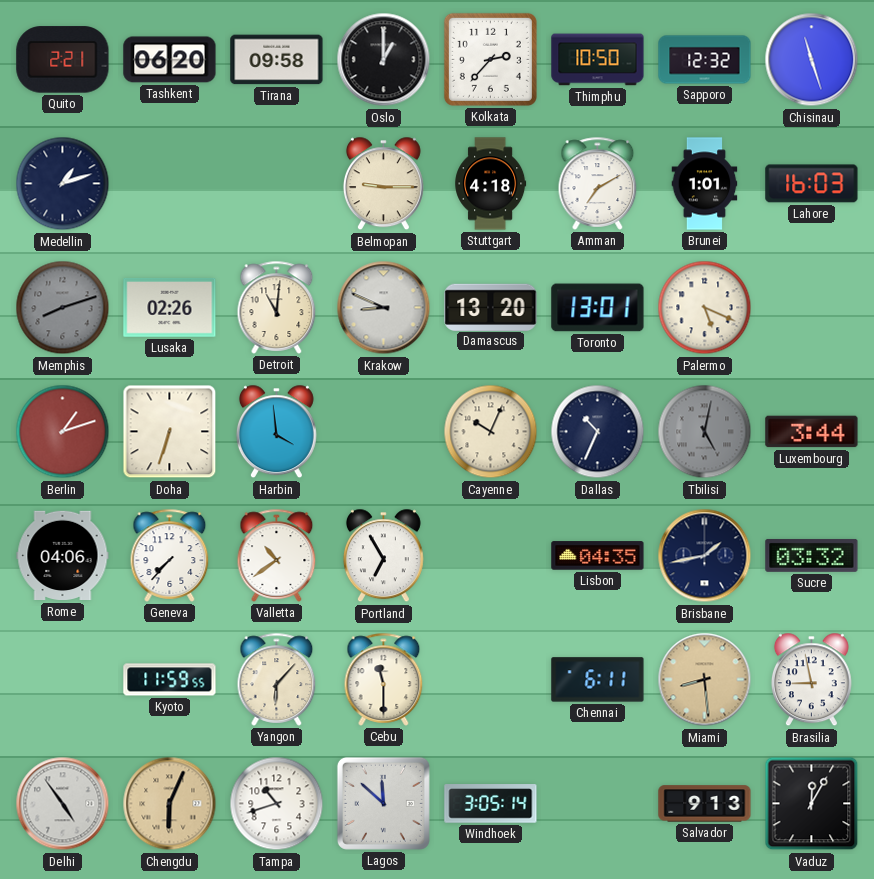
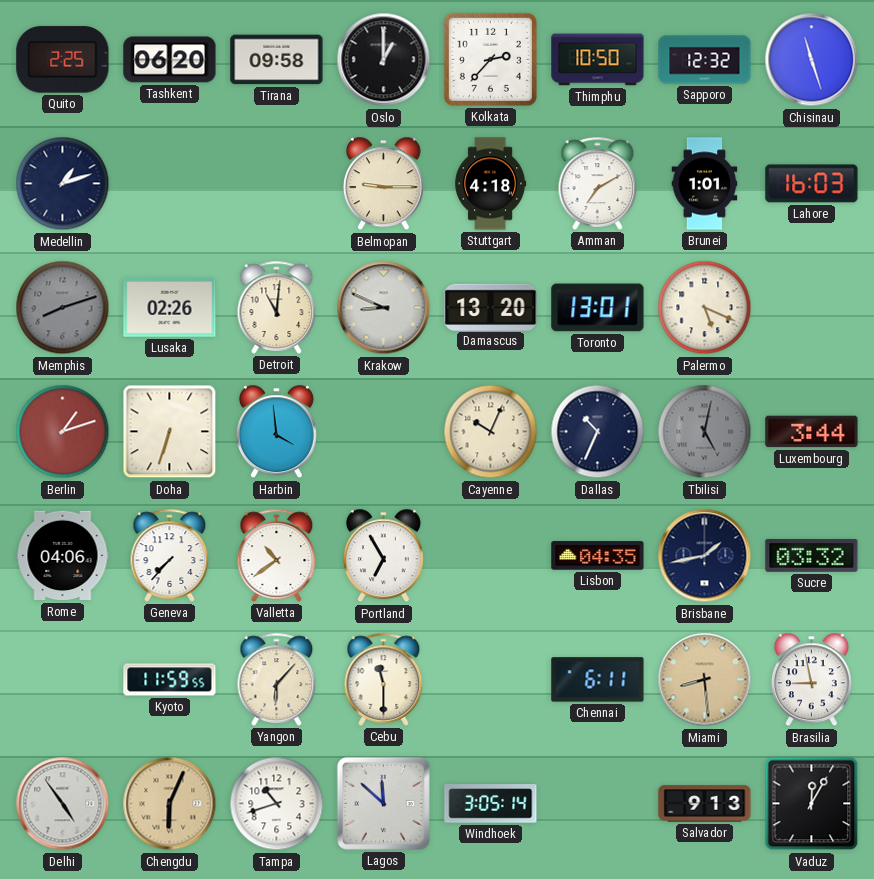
Quito: 2:21 -> 2:25 (63, 60)
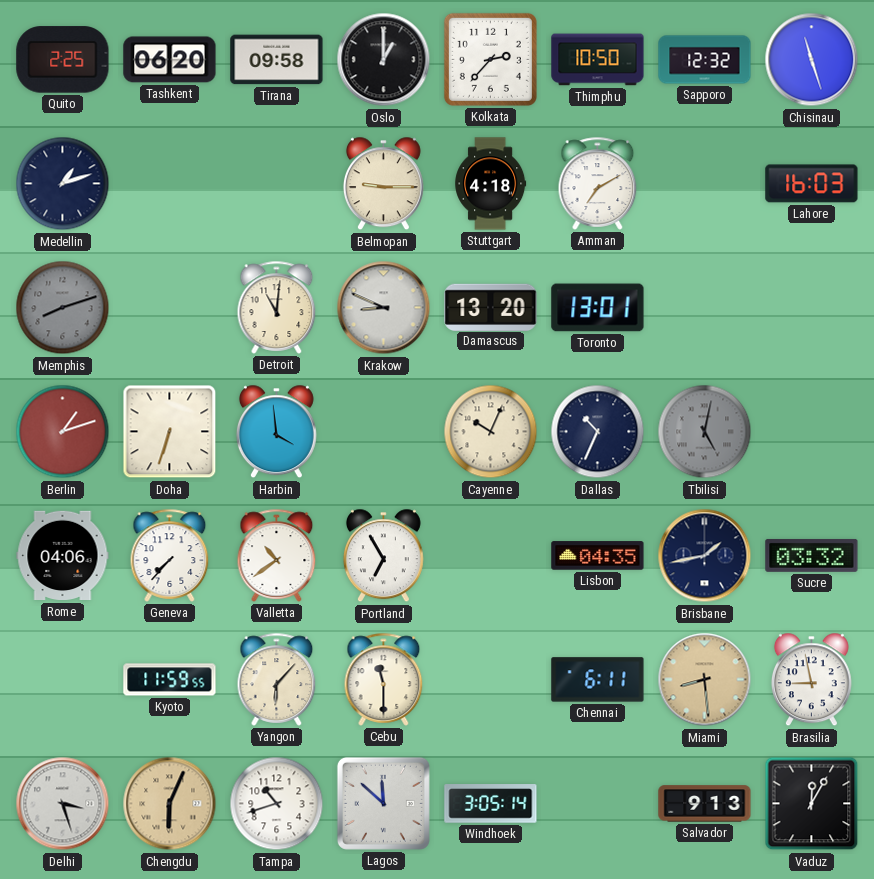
Brunei: 1:01 -> none (705, 184)
Lusaka: 02:26 -> none (170, 307)
Palermo: 5:19 -> none (705, 308)
Luxembourg: 3:44 -> none (812, 432)
Delhi: 4:54 -> 3:27 (63, 804)
